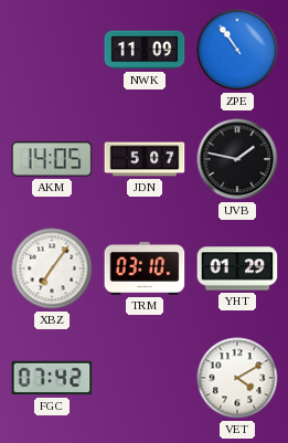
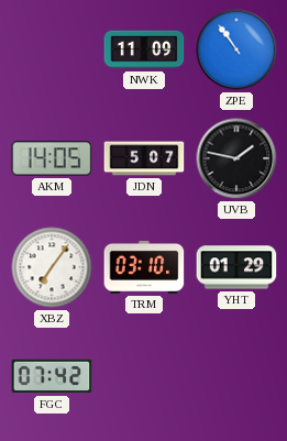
VET: 4:10 -> none (237, 378)
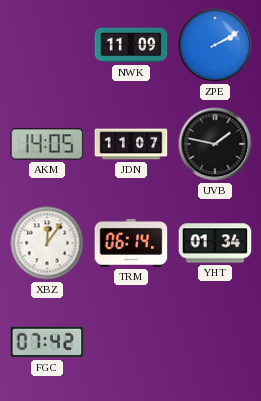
ZPE: 10:54 -> 2:10 (215, 45)
JDN: 5:07 -> 11:07 (131, 144)
XBZ: 7:06 -> 12:06 (47, 243)
TRM: 03:10 -> 06:14 (131, 243)
YHT: 01:29 -> 01:34 (215, 243)
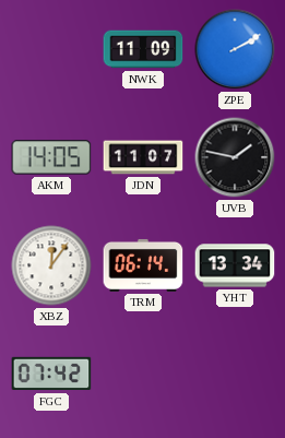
YHT: 01:34 -> 13:34 (235, 265)
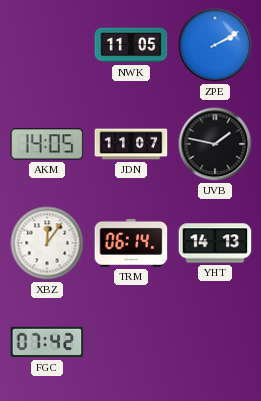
NWK: 11:09 -> 11:05 (131, 45)
YHT: 13:34 -> 14:13 (215, 243)
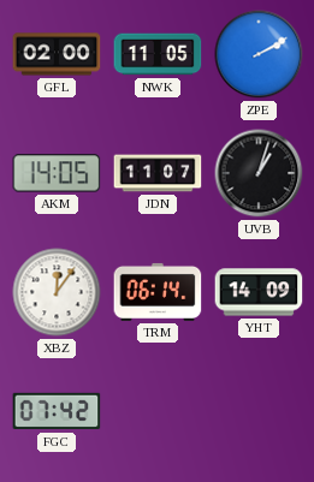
GFL: none -> 02:00 (57, 54)
UVB: 1:47 -> 1:03 (259, 173)
YHT: 14:13 -> 14:09 (259, 292)
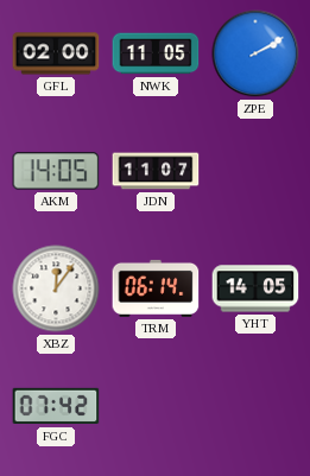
UVB: 1:03 -> none (259, 173)
YHT: 14:09 -> 14:05 (255, 288)
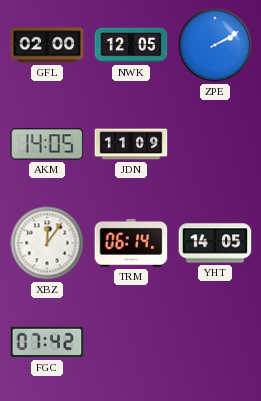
NWK: 11:05 -> 12:05 (131, 45)
JDN: 11:07 -> 11:09 (131, 144)
